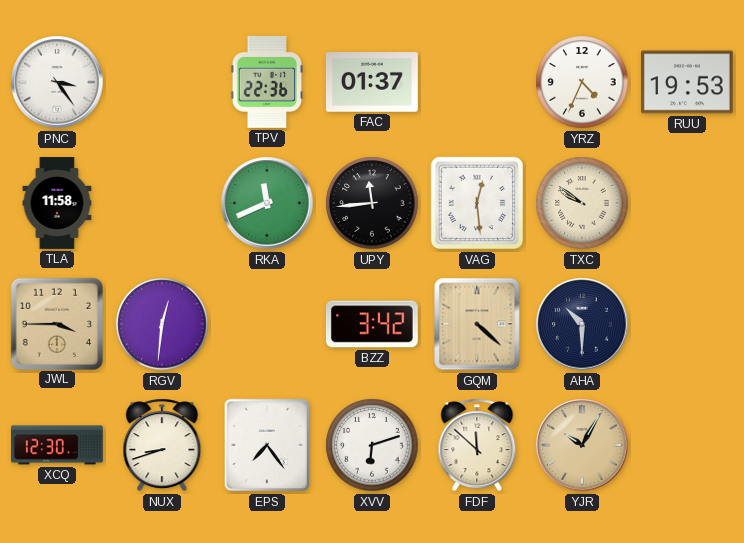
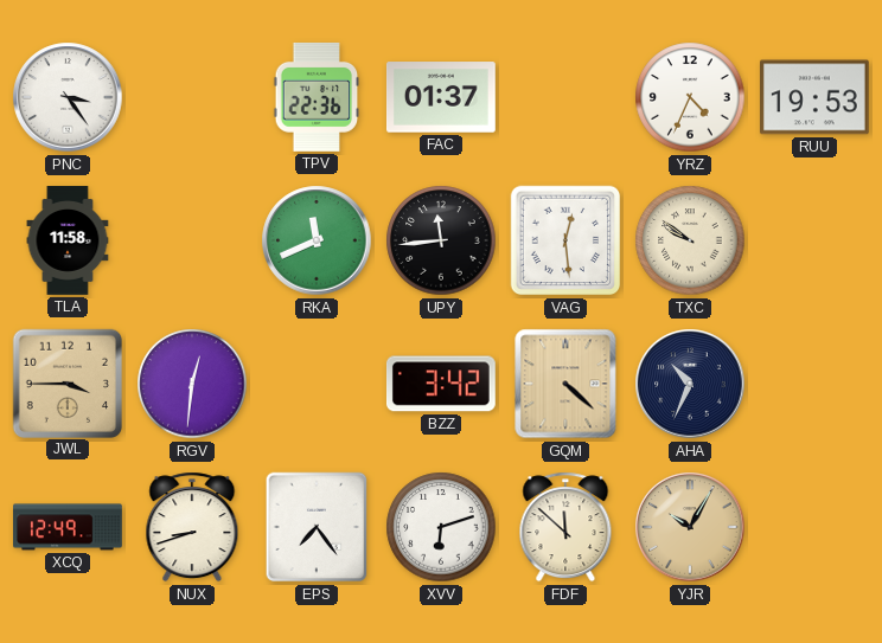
AHA: 10:30 -> 10:34 (690, 384)
XCQ: 12:30 -> 12:49 (69, 527)
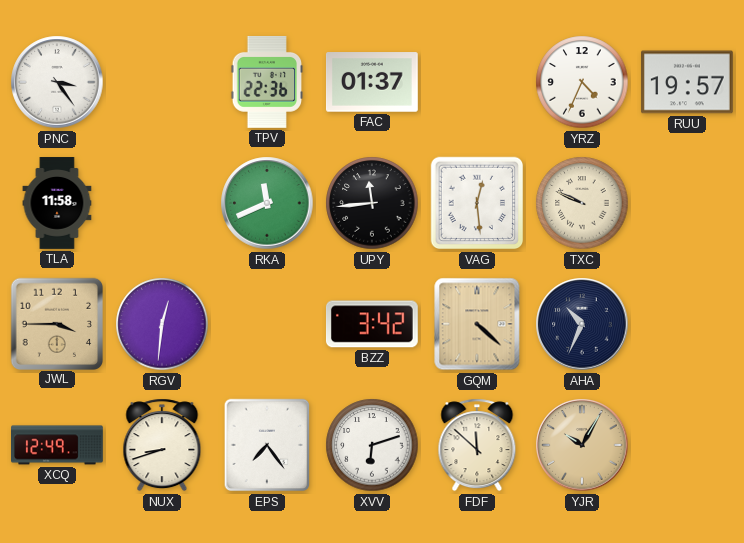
RUU: 19:53 -> 19:57 (687, 82)
TXC: 9:51 -> 9:49 (582, 203)
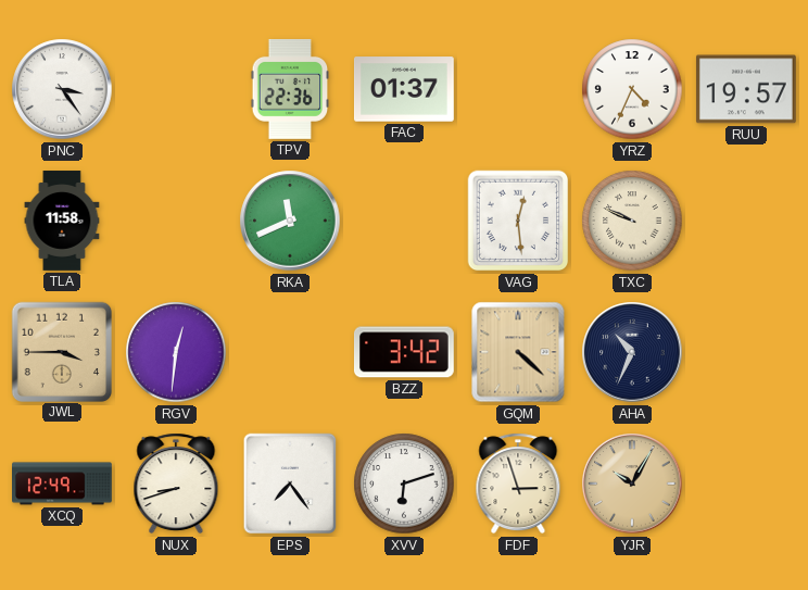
UPY: 11:44 -> none (372, 203)
FDF: 11:52 -> 2:57 (518, 484)
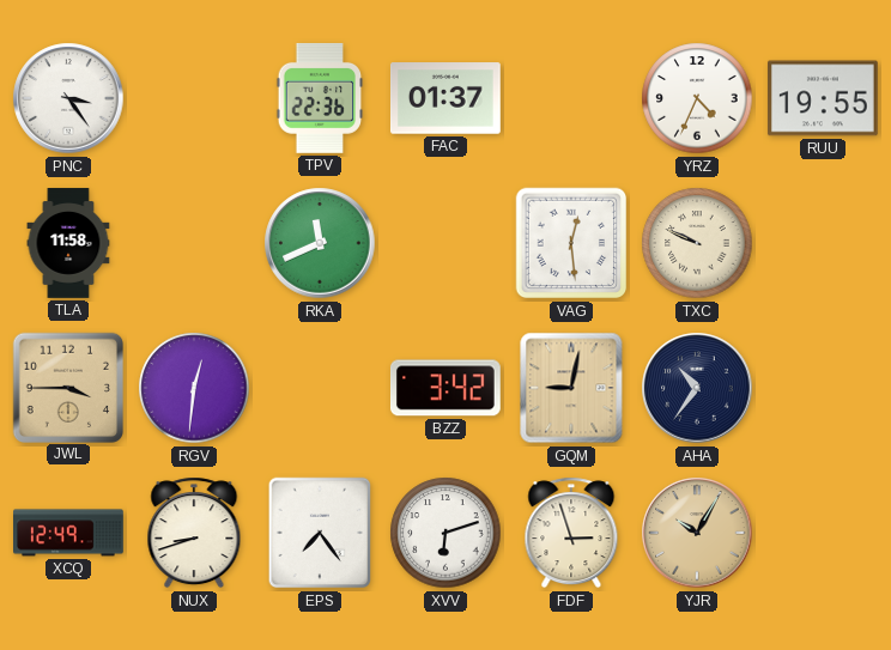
RUU: 19:57 -> 19:55 (823, 98)
GQM: 4:22 -> 9:02 (571, 388)
AHA: 10:34 -> 10:36 (697, 388)
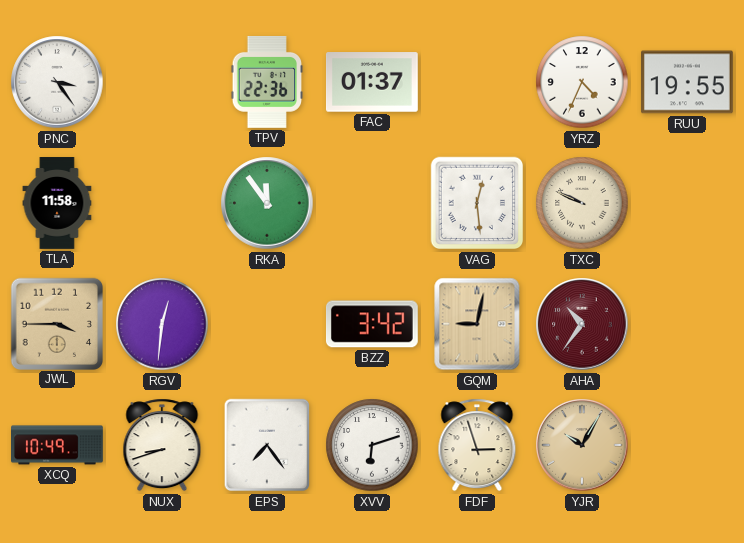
RKA: 11:41 -> 11:54 (267, 203)
AHA dial: navy -> burgundy (582, 324)
XCQ: 12:49 -> 10:49 (58, 445)
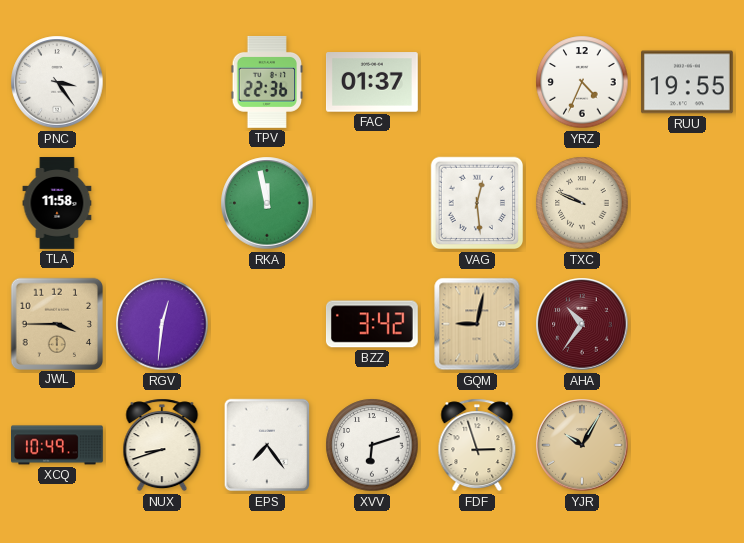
RKA: 11:54 -> 11:58 (267, 203)
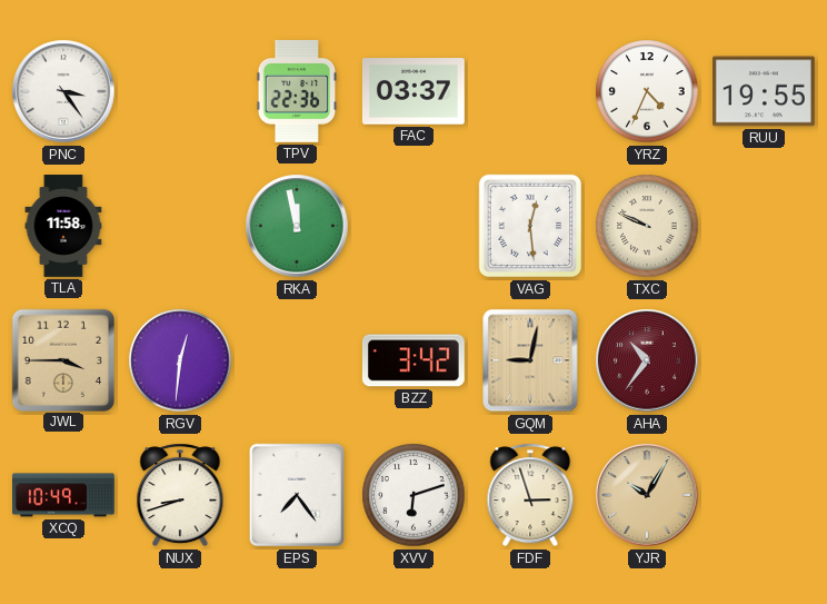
FAC: 01:37 -> 03:37 (413, 91)
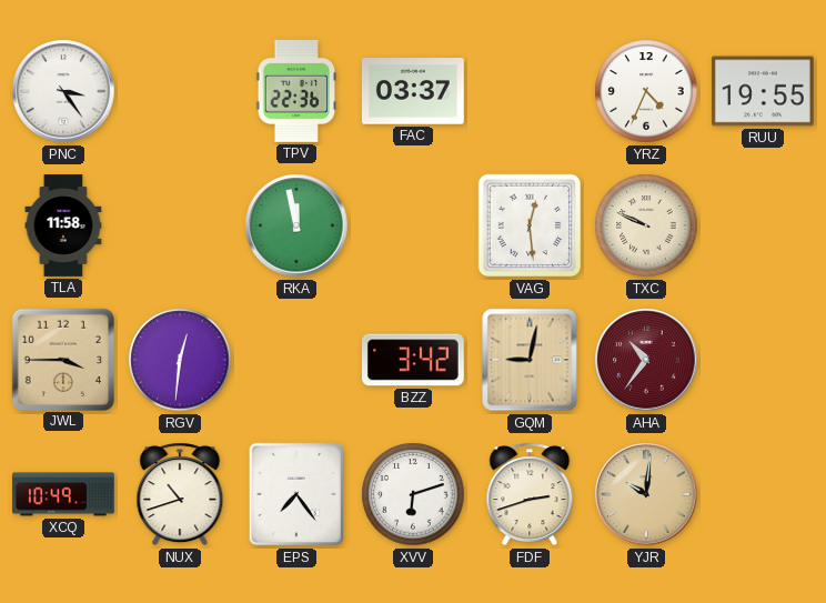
NUX: 8:42 -> 10:42 (180, 494)
FDF: 2:57 -> 2:42 (530, 494)
YJR: 10:05 -> 10:01 (646, 494)
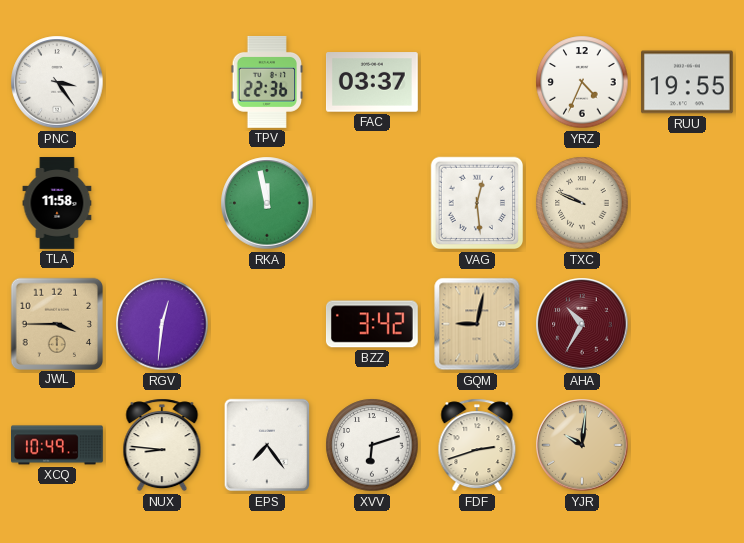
AHA: 10:36 -> 10:35 (582, 324)
NUX: 10:42 -> 8:46 (162, 445)
